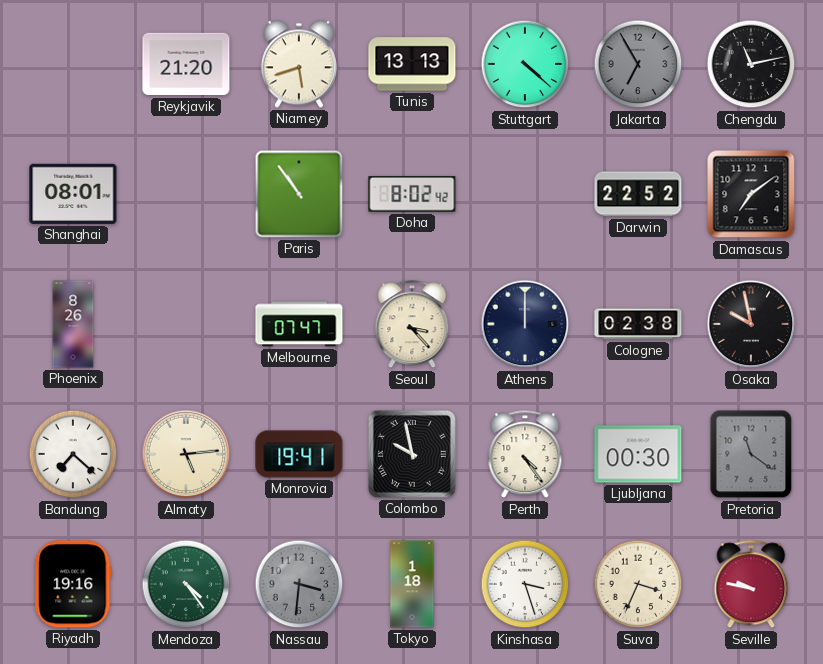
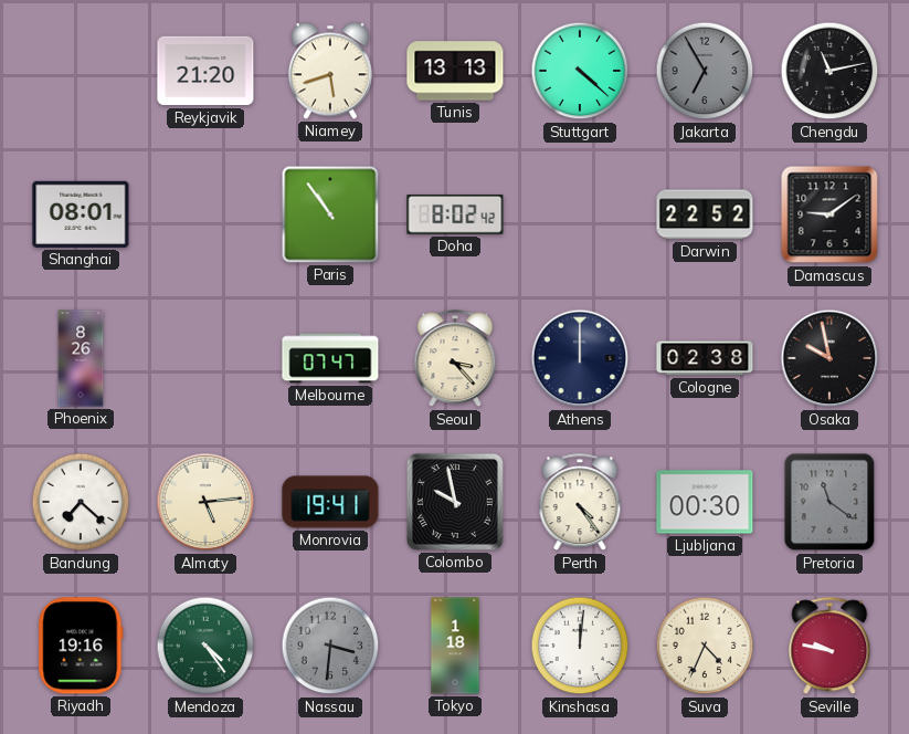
Damascus: 7:09 -> 9:09 (829, 214)
Kinshasa: 3:27 -> 12:01 (580, 646)
Suva: 3:34 -> 4:34 (705, 646)
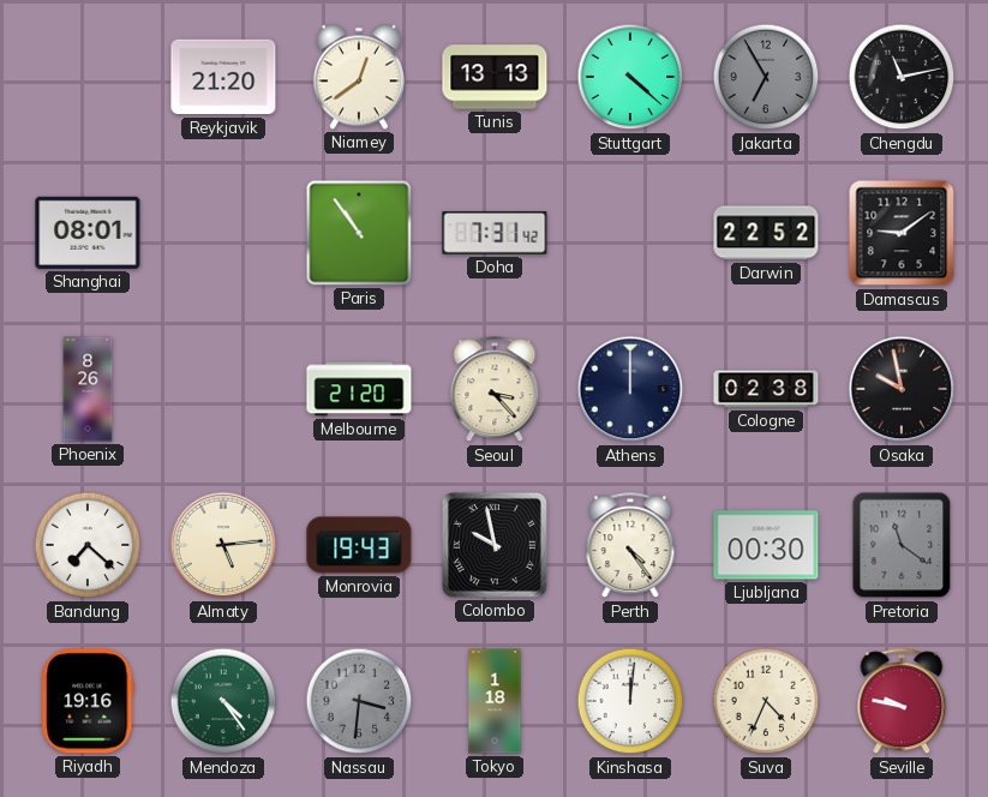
Niamey: 5:42 -> 12:39 (359, 77)
Doha: 8:02 -> 7:31 (495, 234)
Melbourne: 07:47 -> 21:20 (359, 389)
Monrovia: 19:41 -> 19:43 (359, 545)
